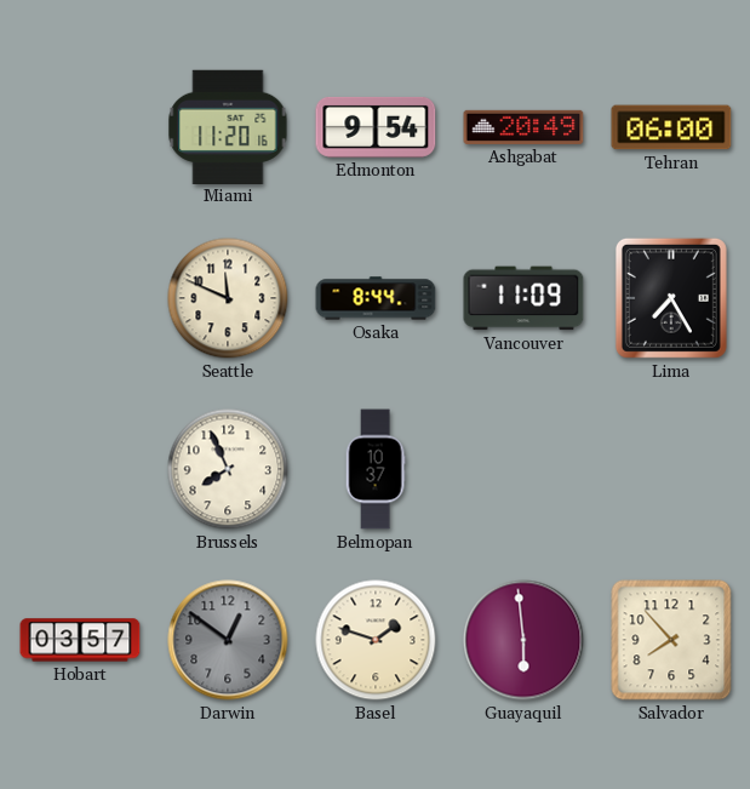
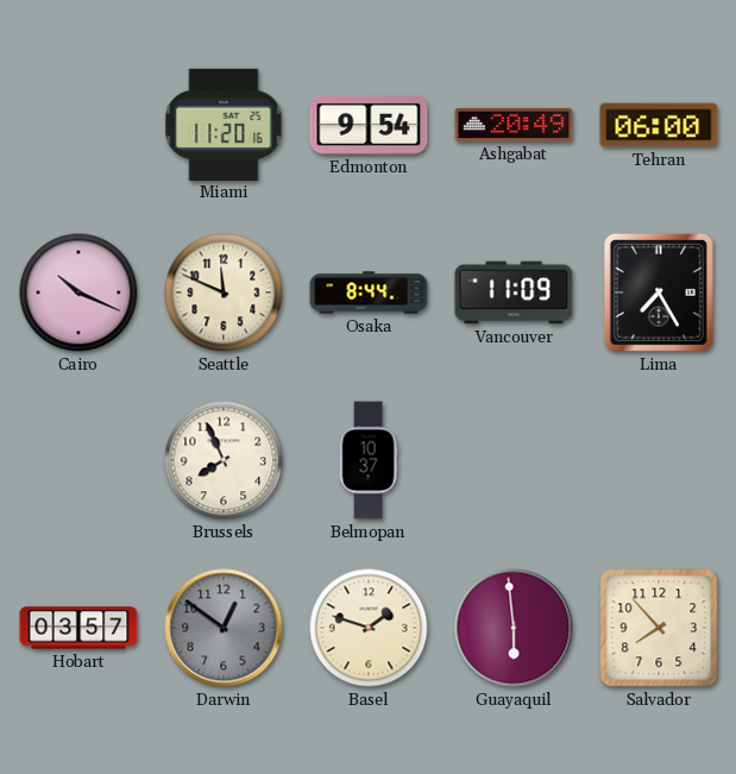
Cairo: none -> 10:19 (78, 292)
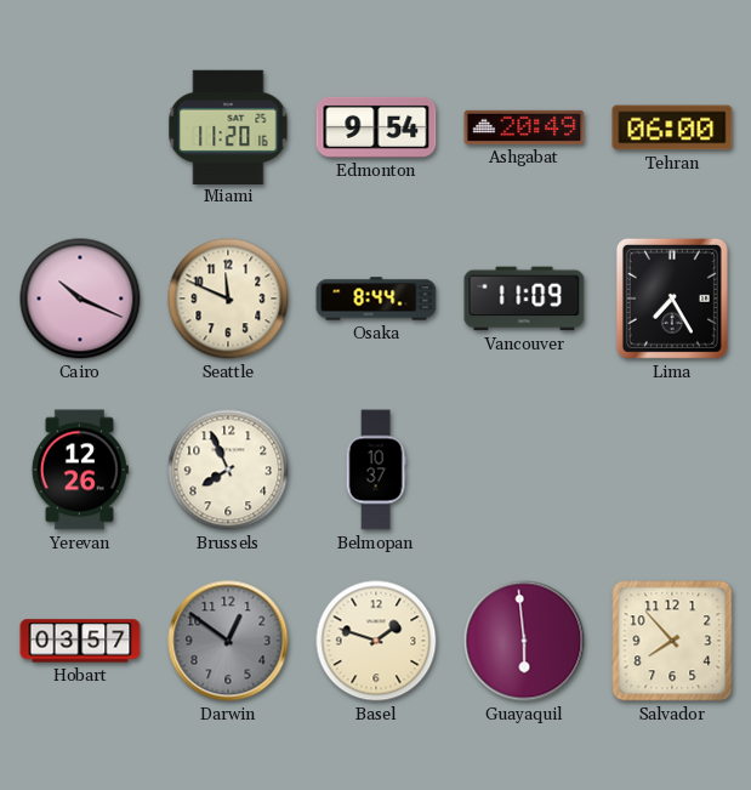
Yerevan: none -> 12:26 (80, 470)
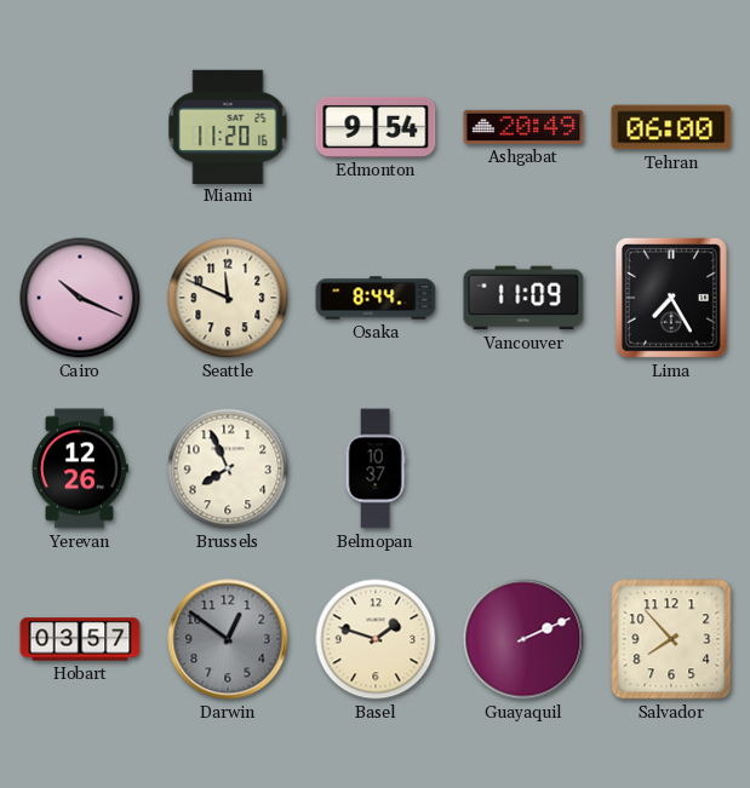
Guayaquil: 5:59 -> 2:11 (523, 639)
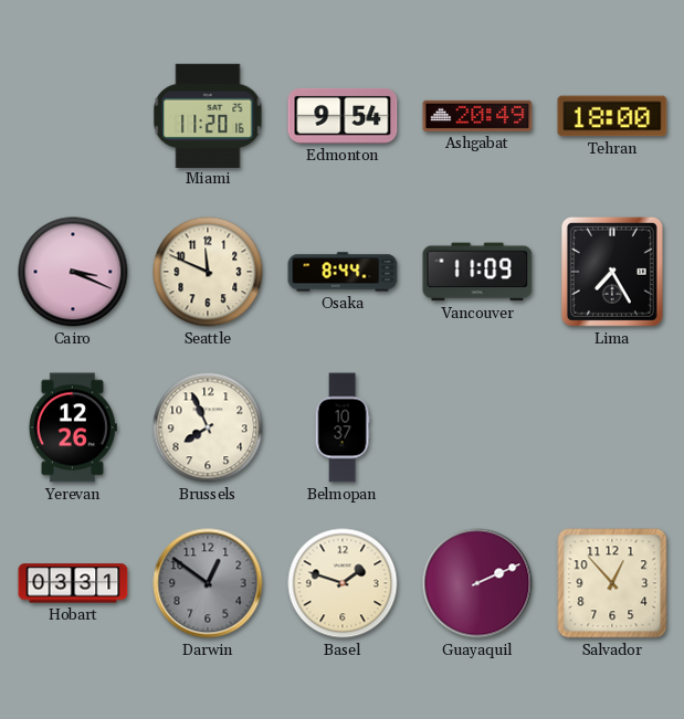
Tehran: 06:00 -> 18:00 (612, 116)
Cairo: 10:19 -> 3:19 (73, 272)
Hobart: 03:57 -> 03:31 (73, 583)
Salvador: 7:53 -> 12:53 (612, 583)
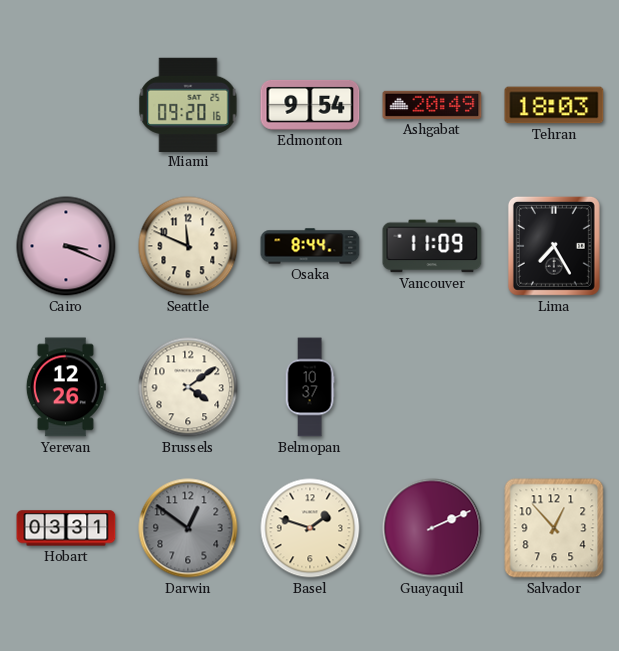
Miami: 11:20 -> 09:20 (188, 104)
Tehran: 18:00 -> 18:03 (554, 105)
Brussels: 7:56 -> 4:09 (188, 387)
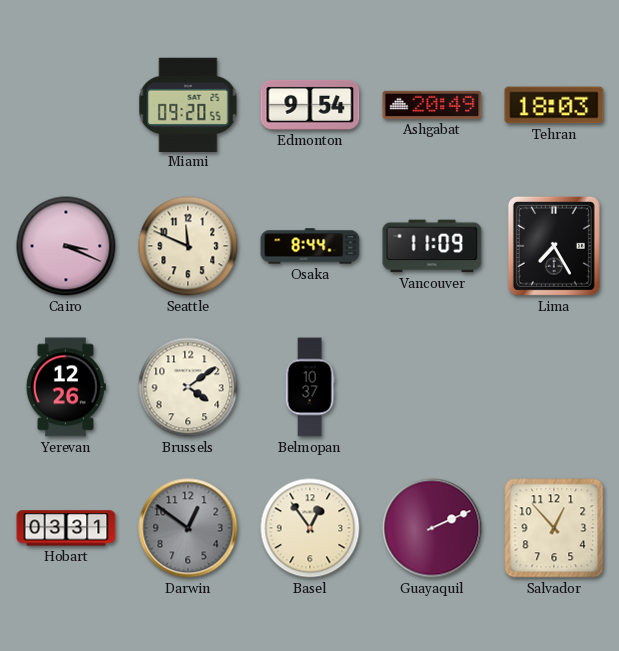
Miami: 09:20:16 -> 09:20:55 (188, 104)
Basel: 1:48 -> 12:54 (310, 528)
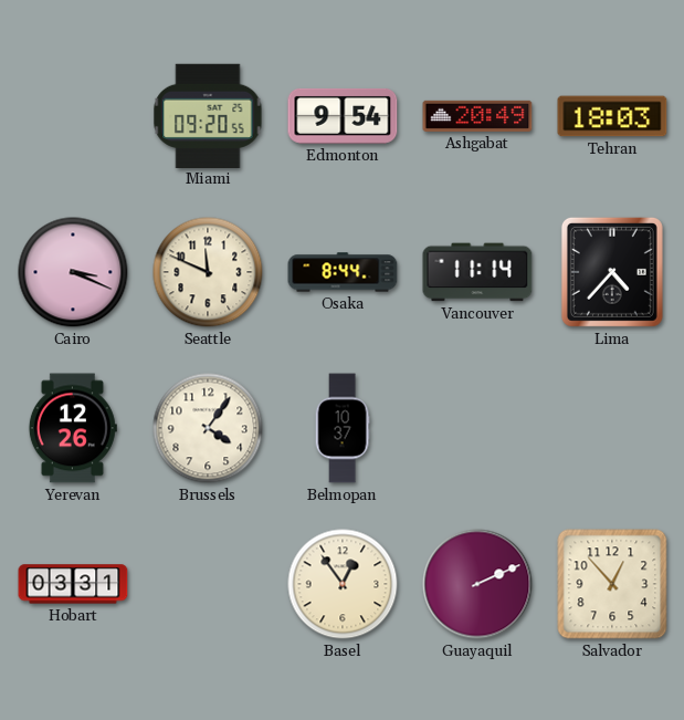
Vancouver: 11:09 -> 11:14 (477, 272)
Lima: 7:25 -> 4:37 (612, 272)
Brussels: 4:09 -> 4:06 (208, 428)
Darwin: 12:51 -> none (188, 528)
